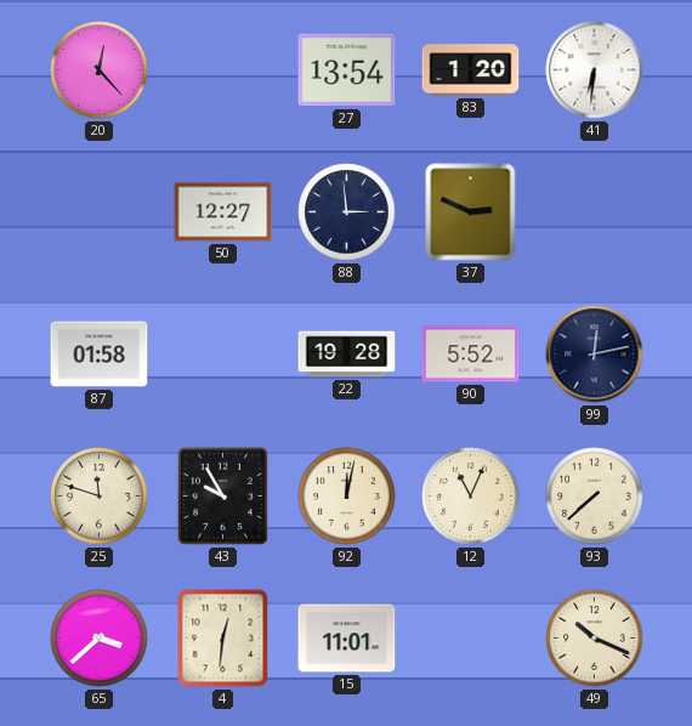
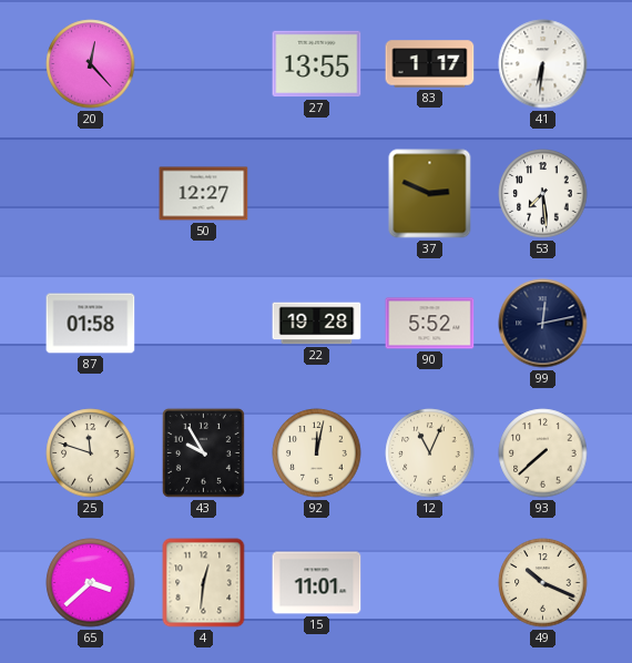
27: 13:54 -> 13:55 (317, 64)
83: 1:20 -> 1:17 (430, 64)
88: 2:59 -> none (347, 212)
53: none -> 7:29 (543, 194)
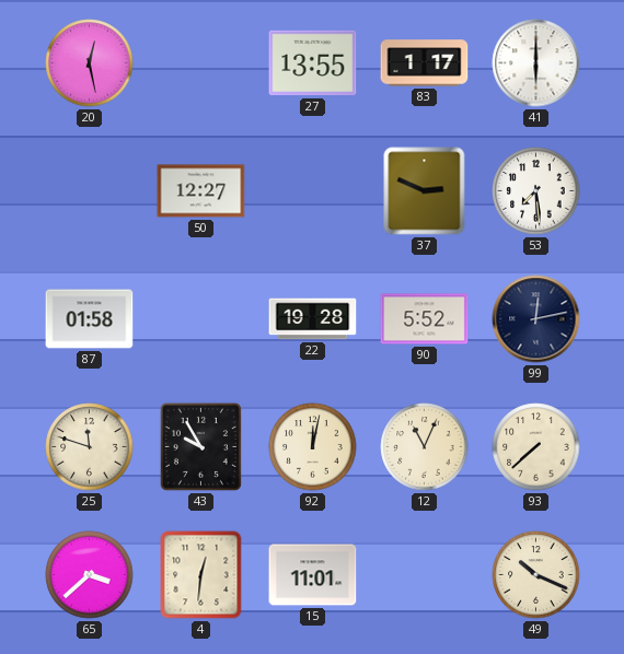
20: 12:23 -> 12:28 (90, 63)
41: 6:31 -> 6:00 (536, 63)
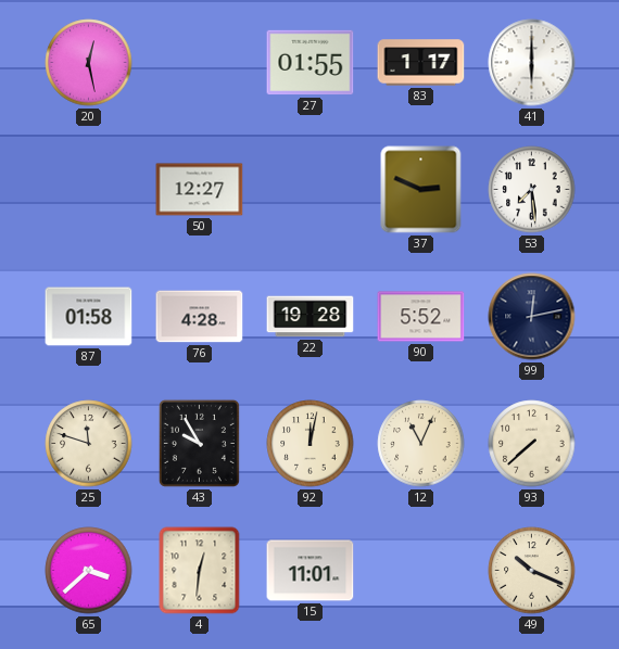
27: 13:55 -> 01:55 (311, 63)
76: none -> 4:28 (200, 317)
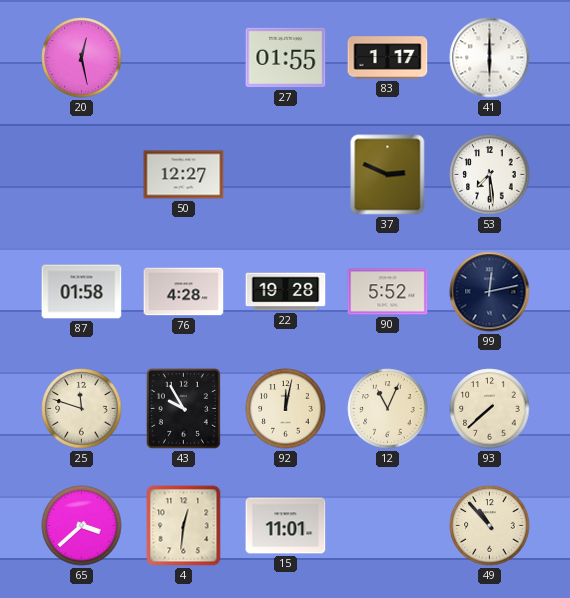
49: 10:19 -> 10:53 (490, 526)
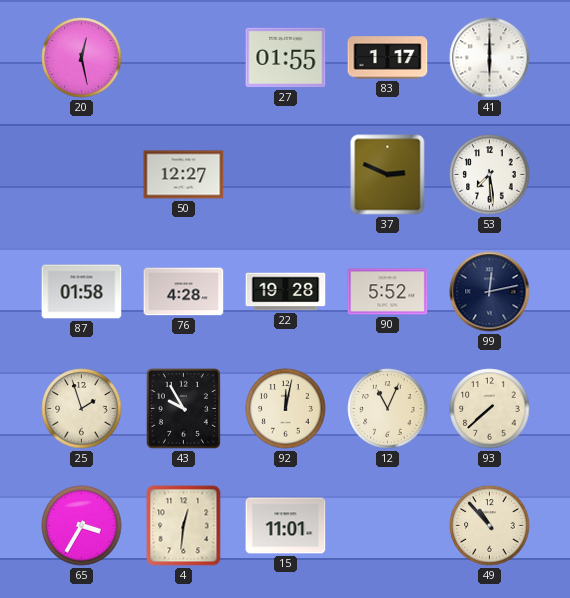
25: 11:48 -> 1:57 (82, 409)
65: 3:38 -> 3:35 (82, 526)
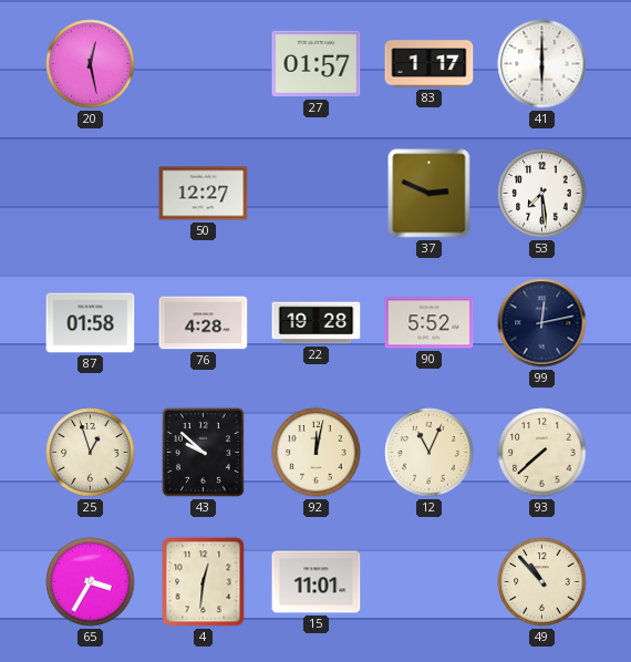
27: 01:55 -> 01:57 (317, 64)
25: 1:57 -> 12:57 (91, 453)
43: 9:55 -> 9:52 (203, 452)
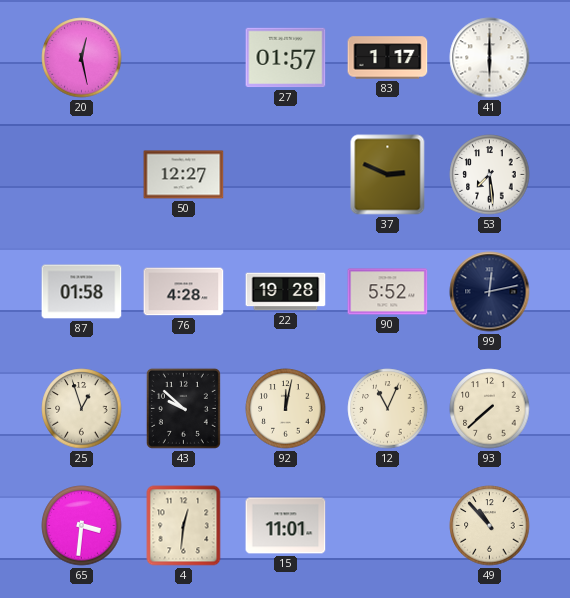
65: 3:35 -> 3:31 (82, 526)
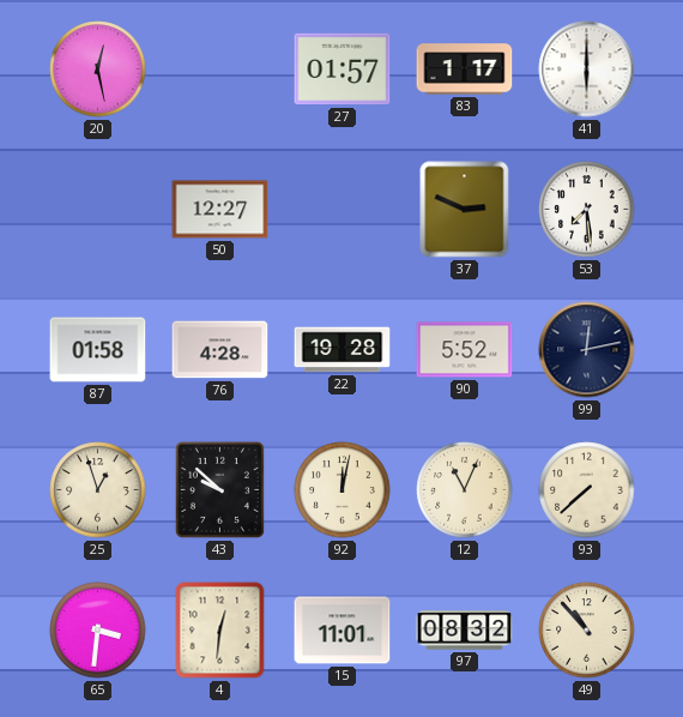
97: none -> 08:32 (465, 631)
